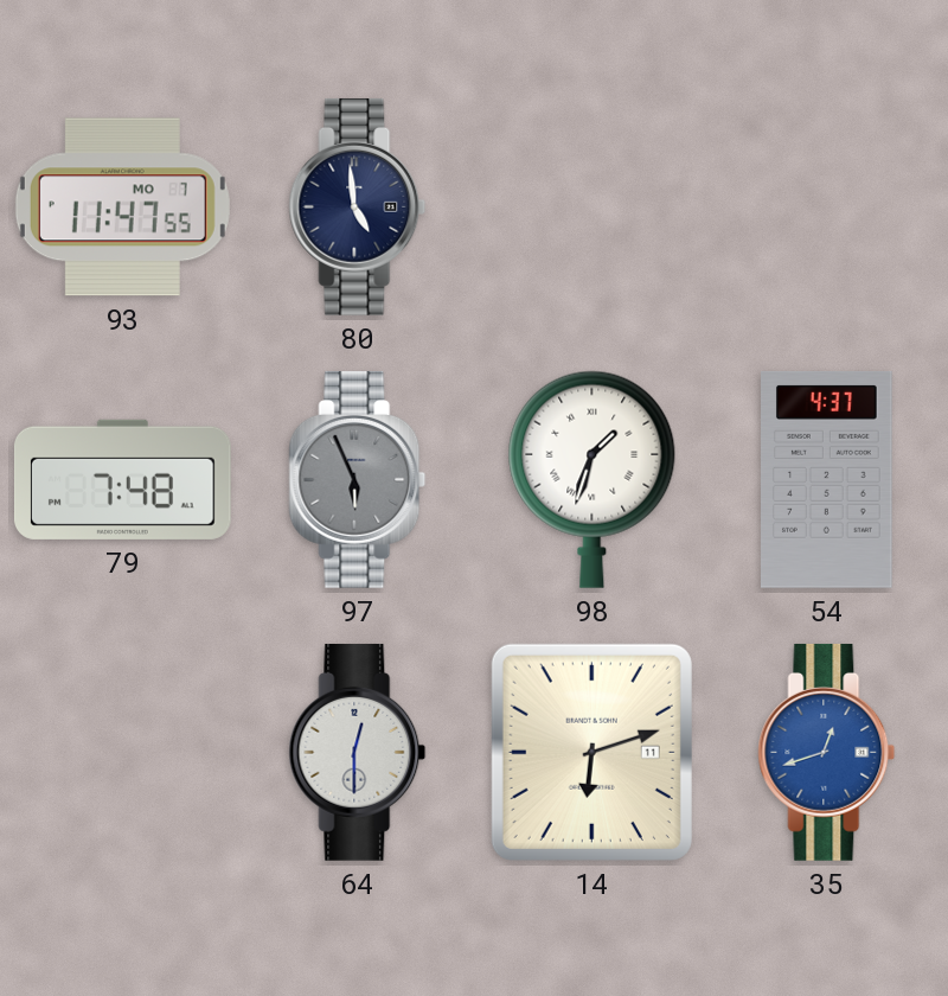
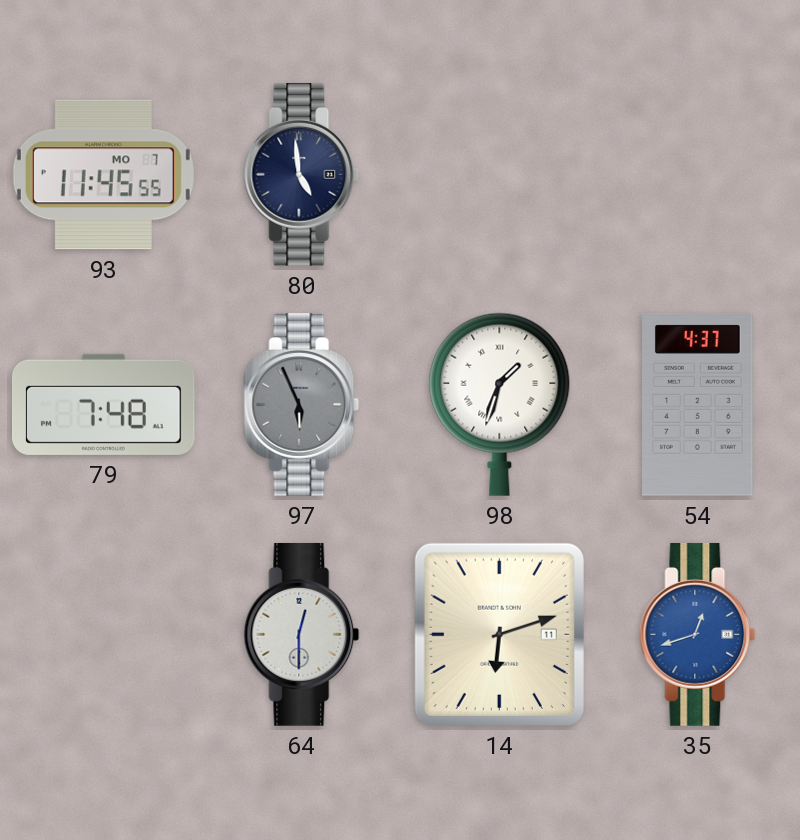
93: 11:47 -> 11:45 (103, 175)
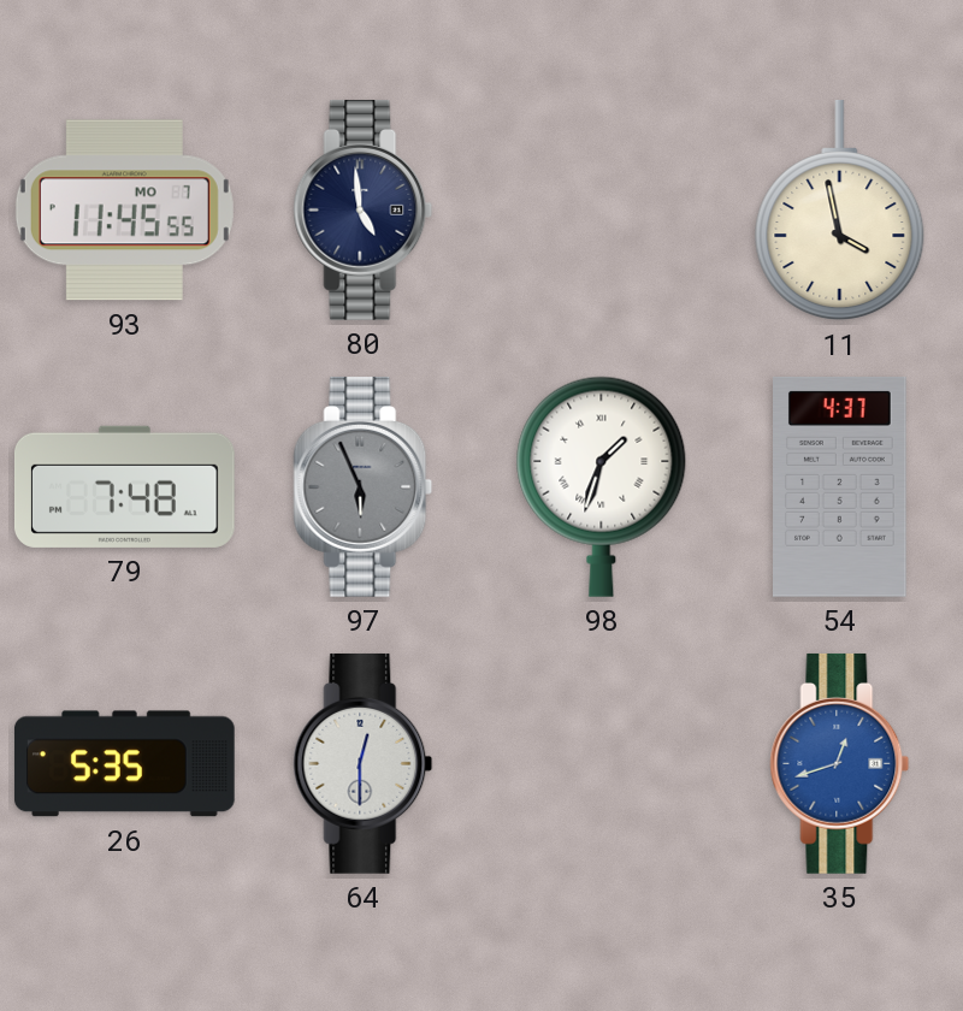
11: none -> 3:58 (840, 211)
26: none -> 5:35 (124, 764)
14: 6:12 -> none (499, 634)
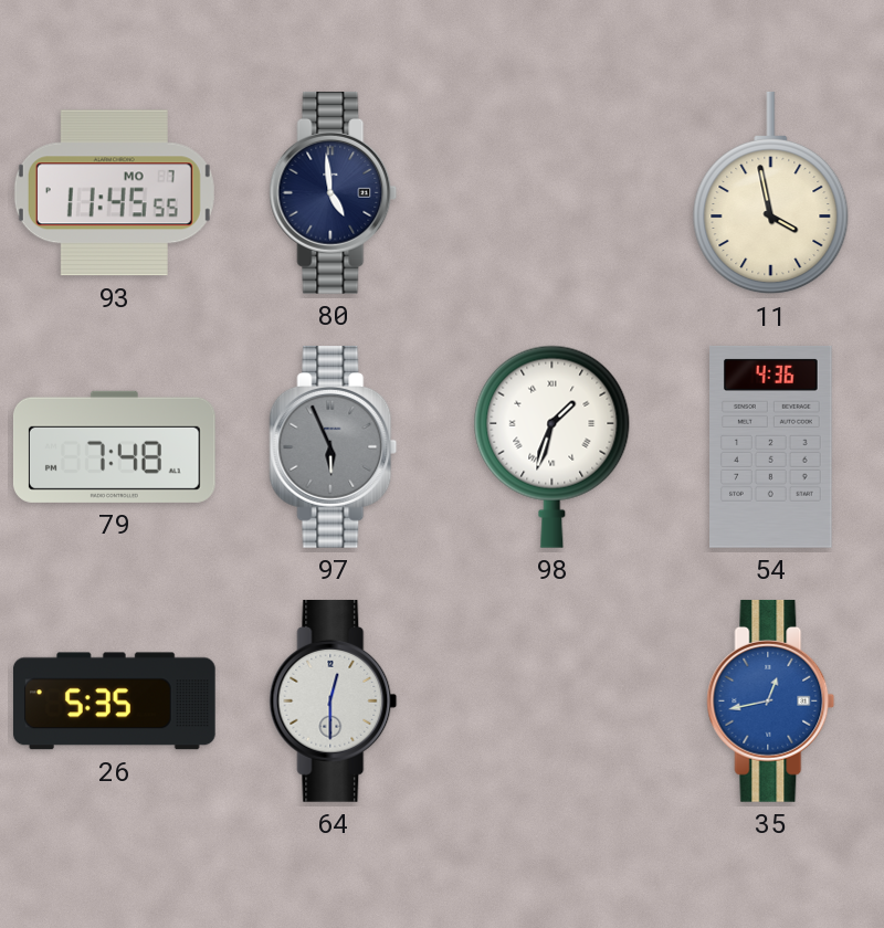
54: 4:37 -> 4:36 (771, 446)
35: 12:42 -> 12:43 (771, 700)
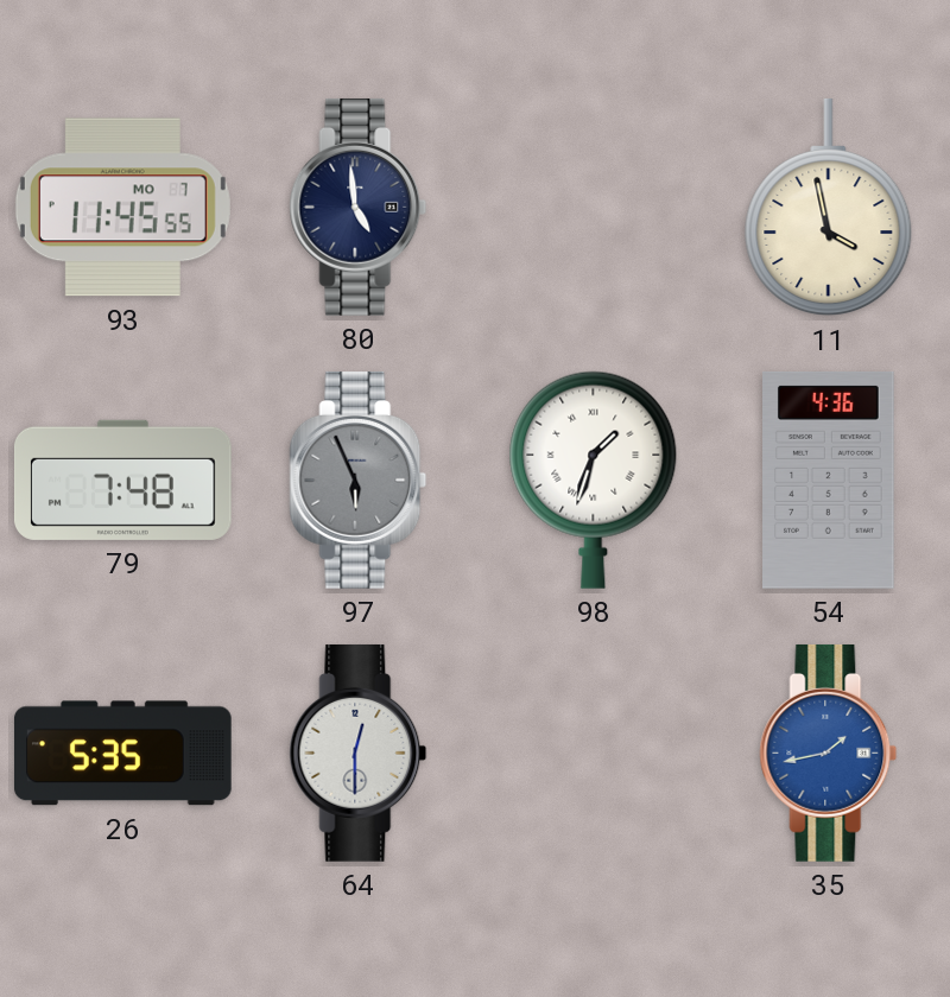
35: 12:43 -> 1:43 (829, 752)
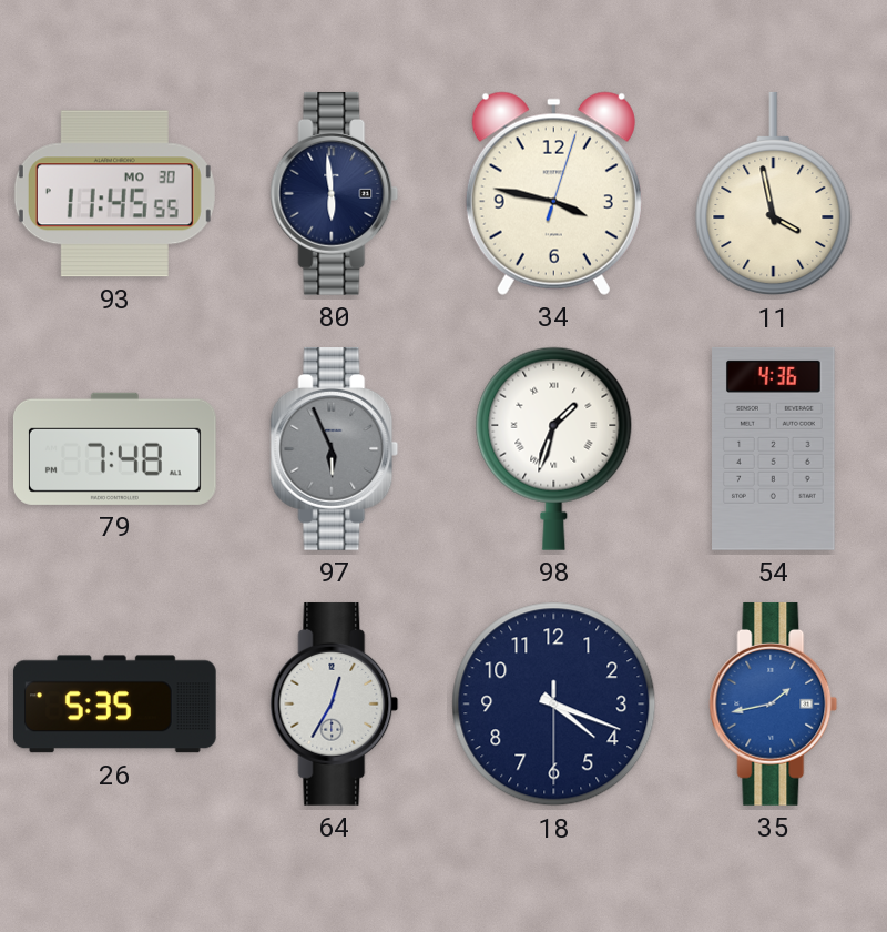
93 date: MO 7 -> MO 30 (114, 194)
80: 4:59 -> 5:59 (335, 193)
34: none -> 3:47 (553, 193)
64: 12:30 -> 12:35 (335, 703)
18: none -> 4:18 (554, 705)
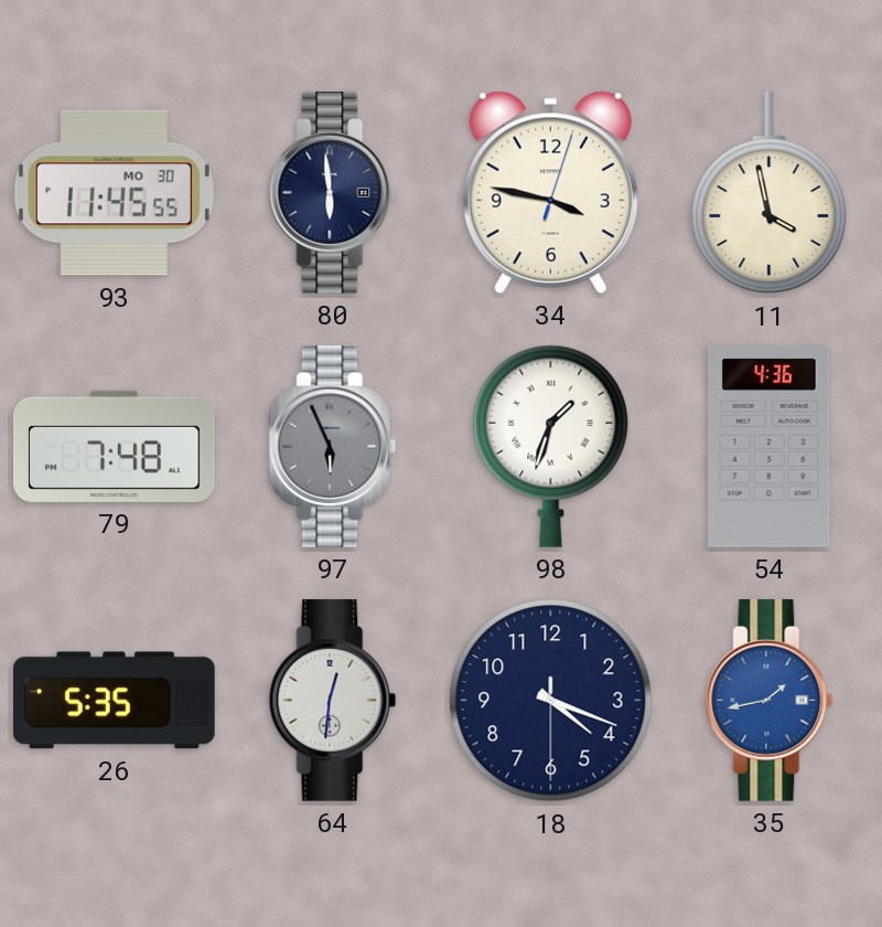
64: 12:35 -> 12:31 (333, 700)
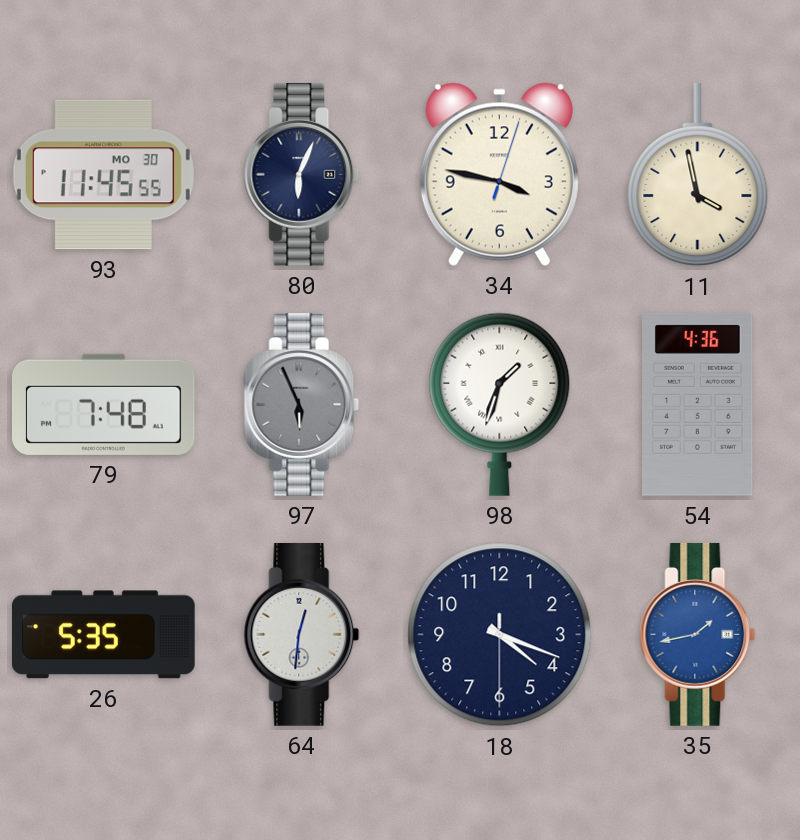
80: 5:59 -> 6:04 (302, 174)
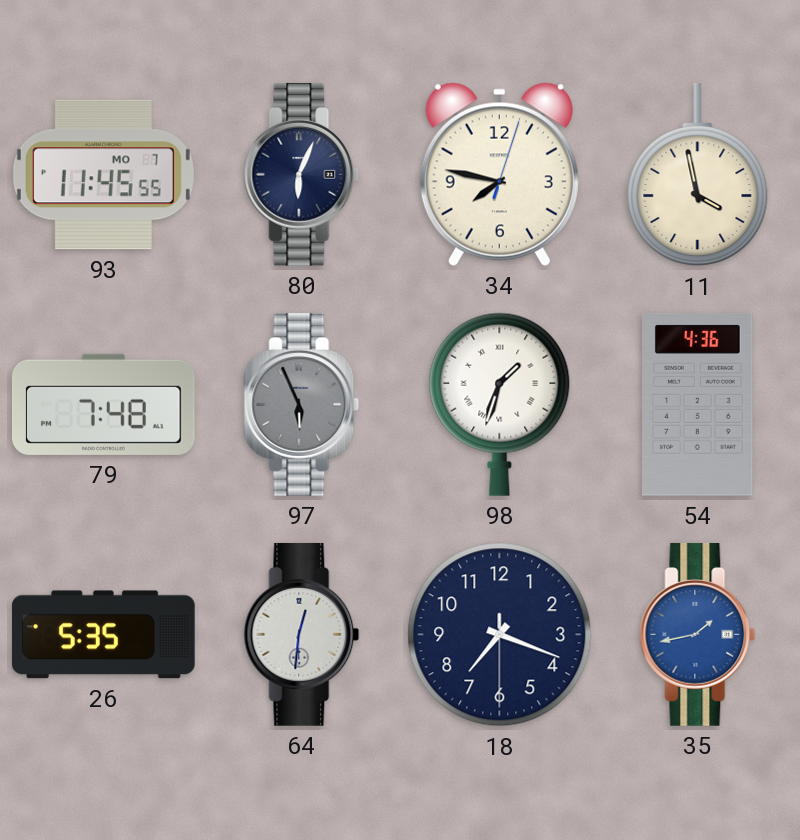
93 date: MO 30 -> MO 7 (103, 175)
34: 3:47 -> 7:47 (499, 174)
18: 4:18 -> 7:18 (500, 635)
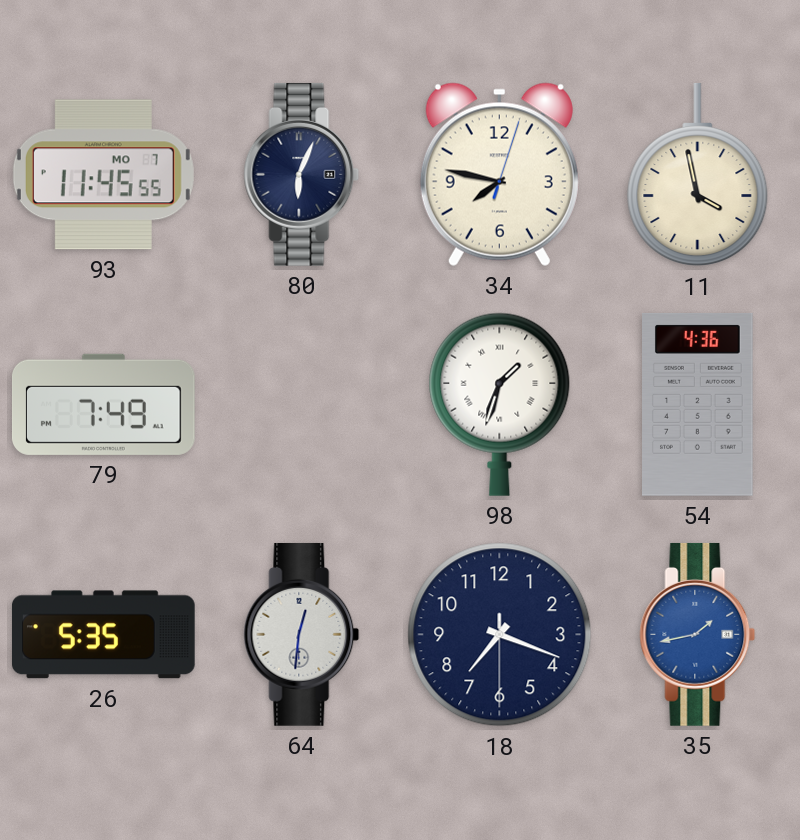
79: 7:48 -> 7:49 (103, 404)
97: 5:56 -> none (302, 404)
